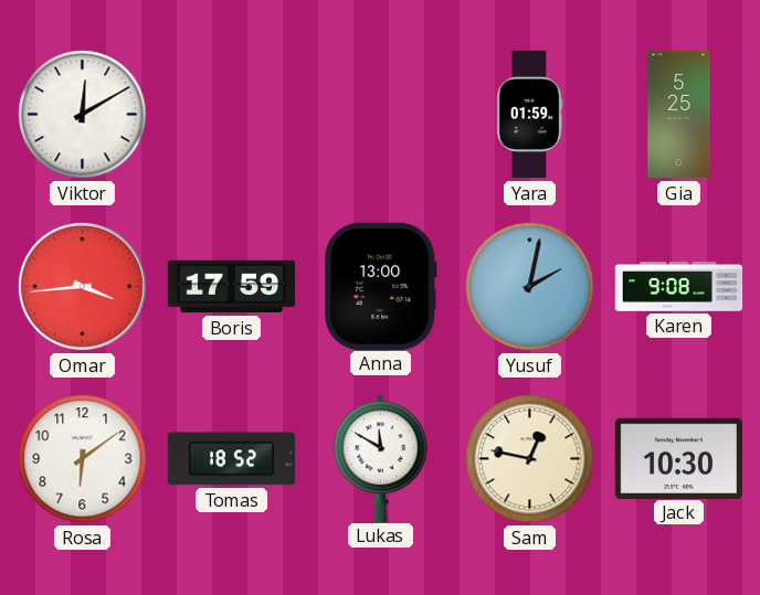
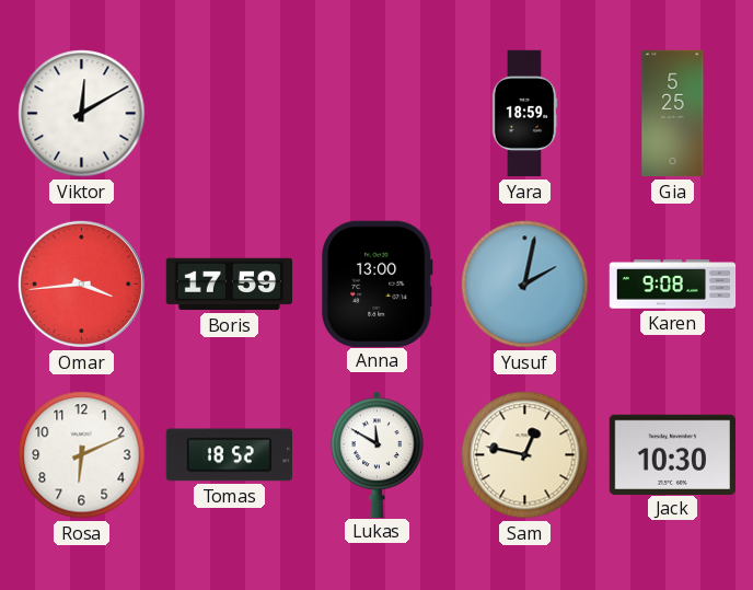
Yara: 01:59 -> 18:59 (524, 114)
Rosa: 6:09 -> 6:11 (82, 455)
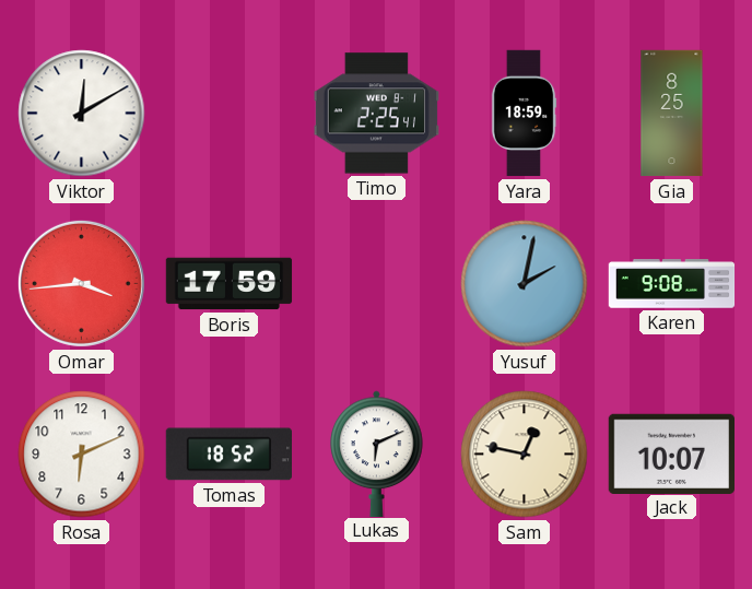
Timo: none -> 2:25 (376, 114)
Gia: 5:25 -> 8:25 (672, 114)
Anna: 13:00 -> none (376, 284)
Lukas: 11:50 -> 6:11 (377, 453)
Jack: 10:30 -> 10:07 (671, 453)
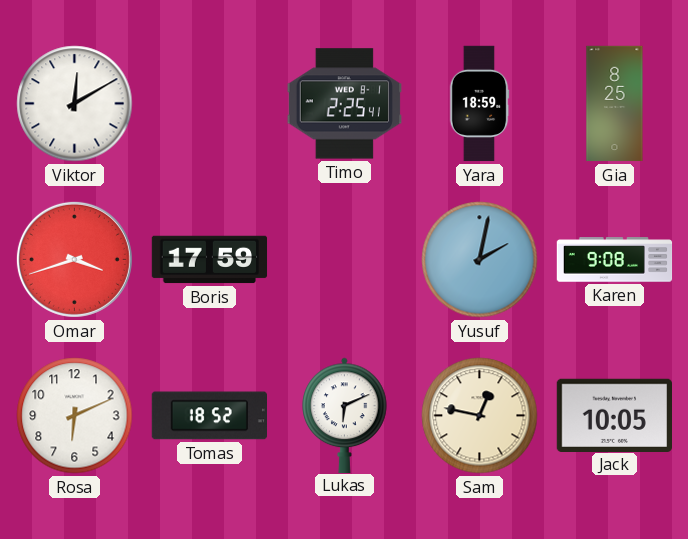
Omar: 3:44 -> 3:42 (74, 259)
Jack: 10:07 -> 10:05 (614, 415)
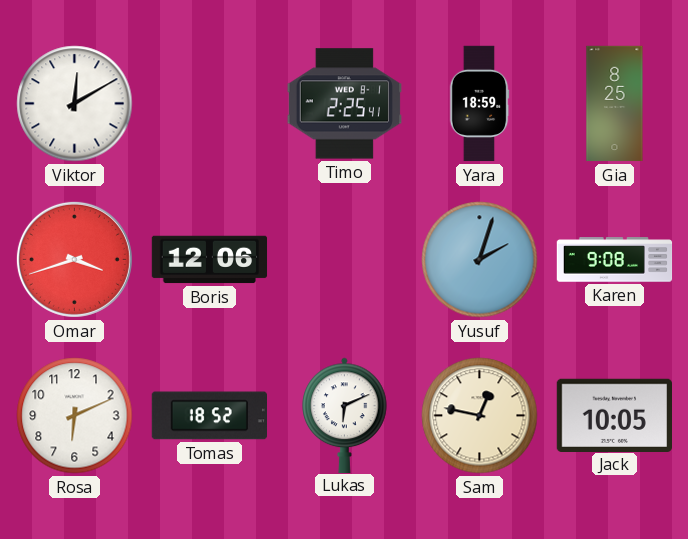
Boris: 17:59 -> 12:06 (210, 260)
Yusuf: 2:02 -> 2:03 (480, 260)
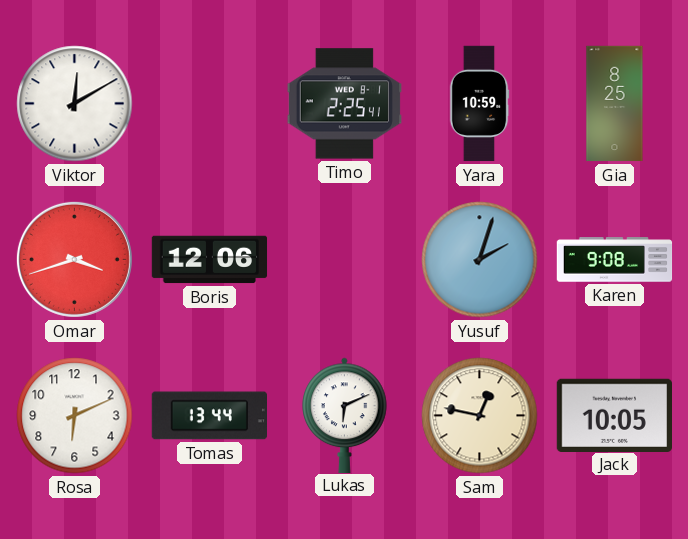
Yara: 18:59 -> 10:59 (479, 104)
Tomas: 18:52 -> 13:44 (209, 416)
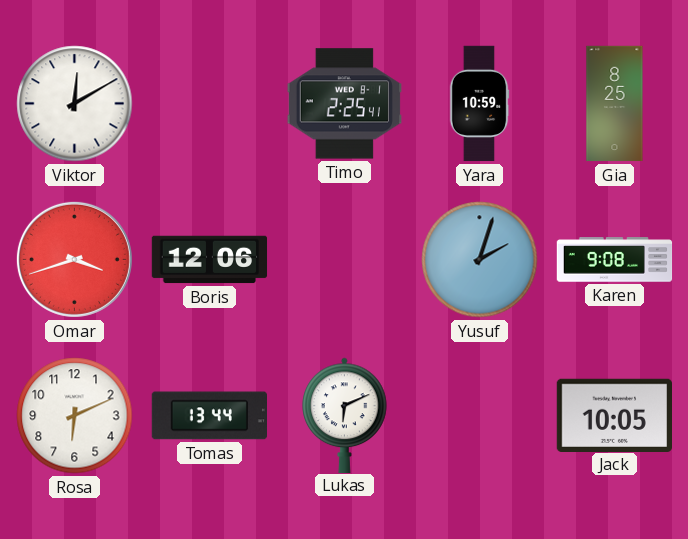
Sam: 12:47 -> none (480, 416)
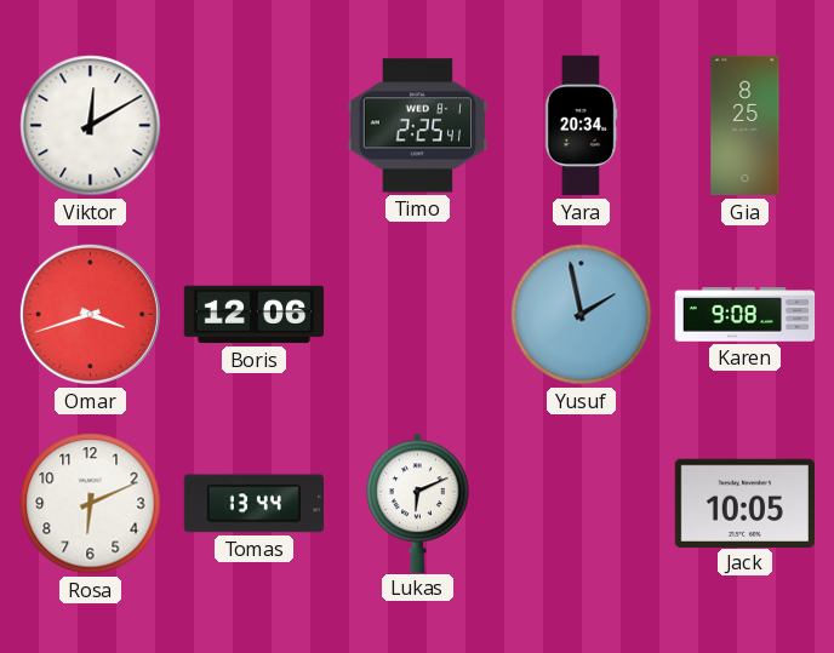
Yara: 10:59 -> 20:34 (581, 126)
Yusuf: 2:03 -> 1:58 (582, 315)
